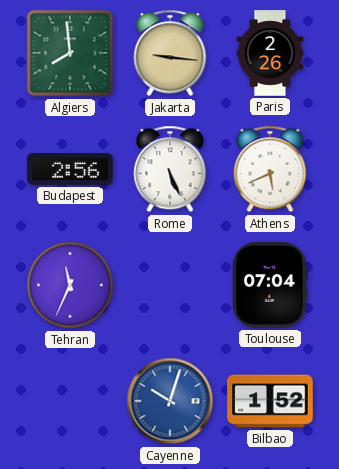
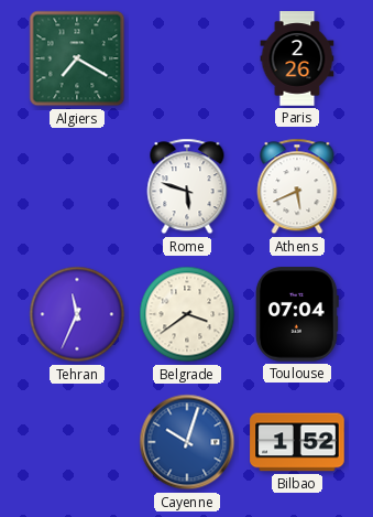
Algiers: 7:59 -> 7:20 (77, 58)
Jakarta: 9:16 -> none (170, 53)
Budapest: 2:56 -> none (70, 170)
Rome: 5:26 -> 5:48 (187, 186)
Belgrade: none -> 3:39 (187, 314)
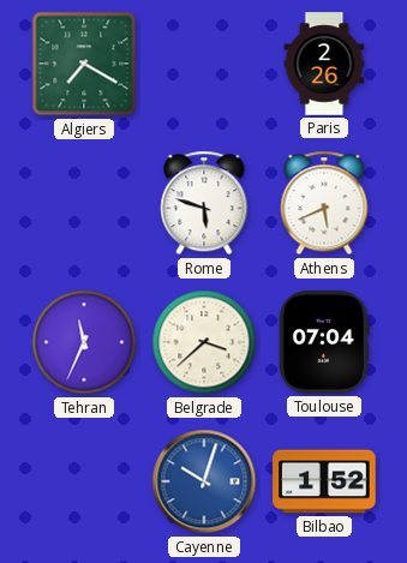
Belgrade: 3:39 -> 3:38 (204, 342)
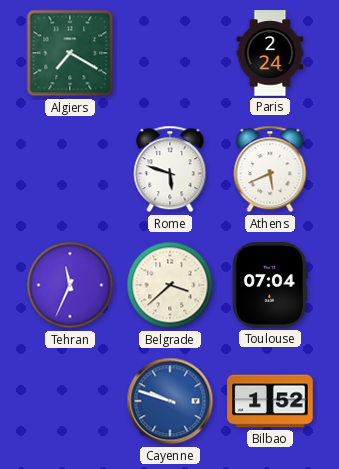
Paris: 2:26 -> 2:24 (270, 53)
Cayenne: 10:03 -> 9:48 (170, 401)
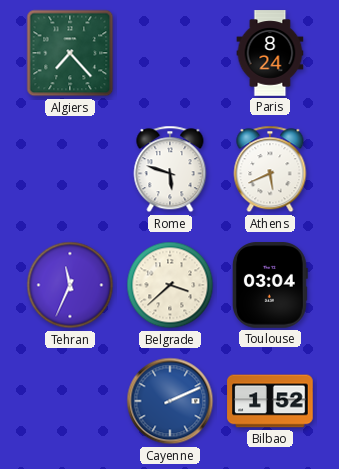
Algiers: 7:20 -> 7:23 (70, 53)
Paris: 2:24 -> 8:24 (270, 53)
Toulouse: 07:04 -> 03:04 (270, 285)
Cayenne: 9:48 -> 2:11 (170, 401)
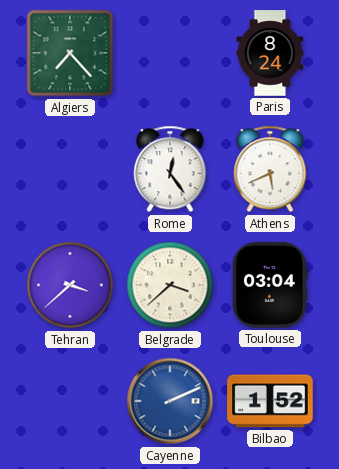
Rome: 5:48 -> 12:24 (170, 169)
Tehran: 11:34 -> 3:38 (70, 285)
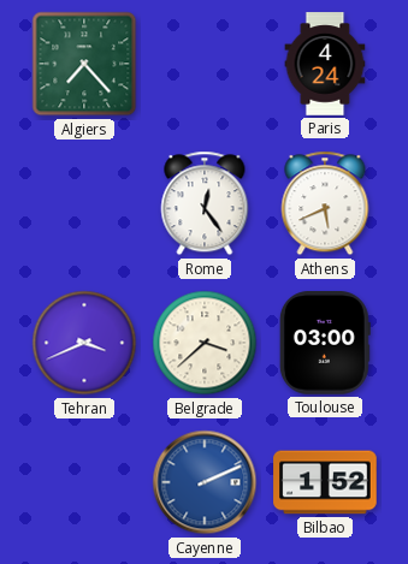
Paris: 8:24 -> 4:24 (325, 64)
Tehran: 3:38 -> 3:41 (84, 343)
Toulouse: 03:04 -> 03:00 (325, 343)
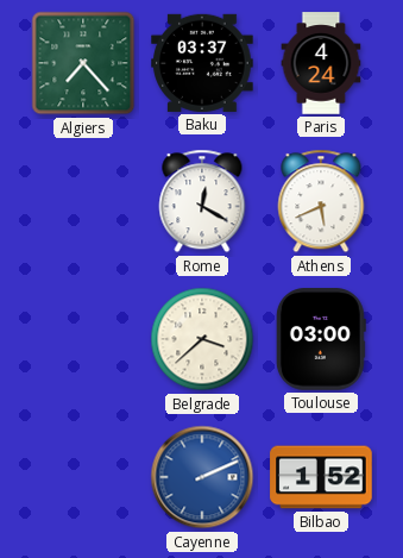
Baku: none -> 03:37 (202, 63)
Rome: 12:24 -> 12:20 (202, 201)
Tehran: 3:41 -> none (84, 343)
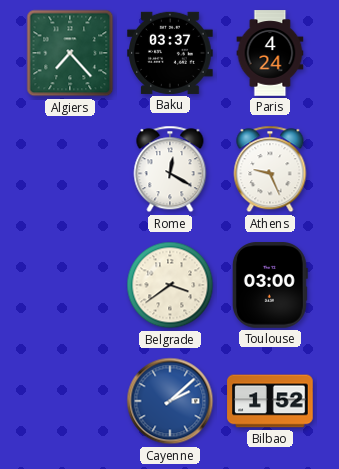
Athens: 5:41 -> 9:26 (270, 169)
Belgrade: 3:38 -> 3:39 (170, 285)
Cayenne: 2:11 -> 2:08 (170, 401)
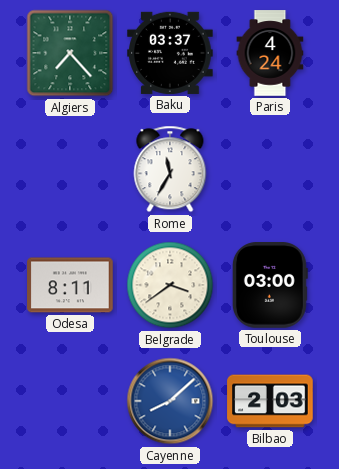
Rome: 12:20 -> 11:35 (170, 169)
Athens: 9:26 -> none (270, 169)
Odesa: none -> 8:11 (70, 285)
Cayenne: 2:08 -> 8:08 (170, 401)
Bilbao: 1:52 -> 2:03 (270, 401)
